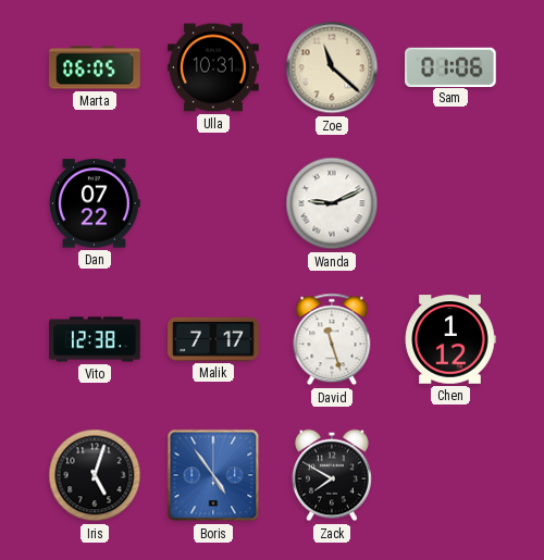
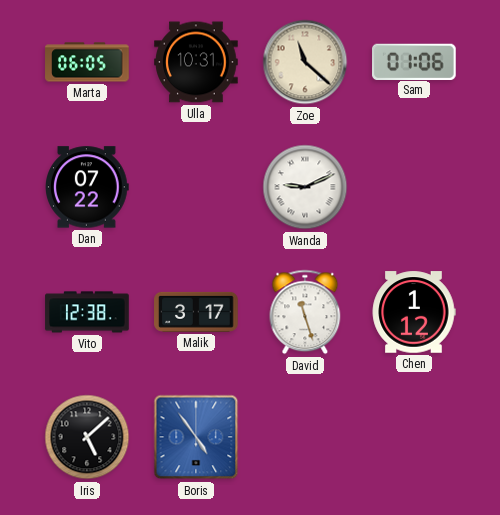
Malik: 7:17 -> 3:17 (196, 312)
Iris: 5:03 -> 5:08 (87, 437)
Zack: 7:50 -> none (333, 475)
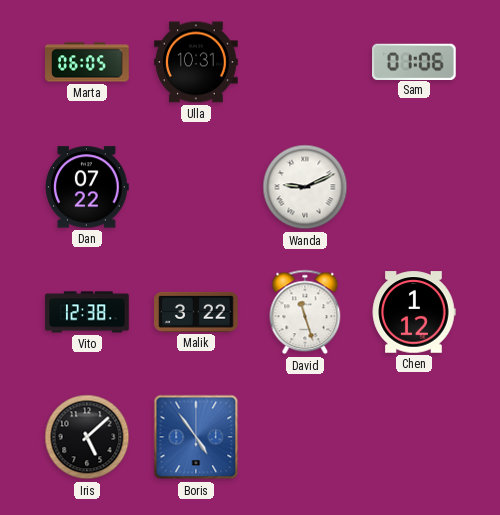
Zoe: 11:22 -> none (305, 62)
Malik: 3:17 -> 3:22 (196, 312)
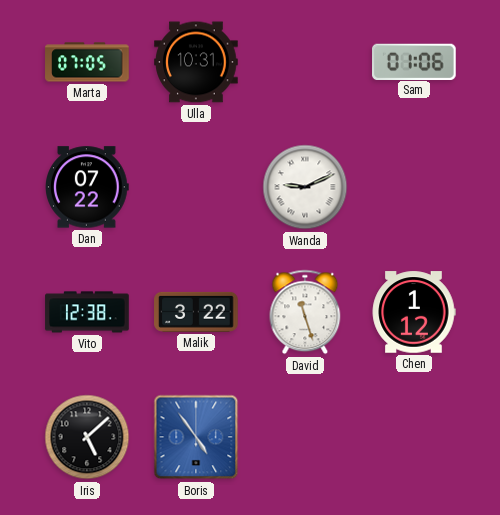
Marta: 06:05 -> 07:05 (87, 62)
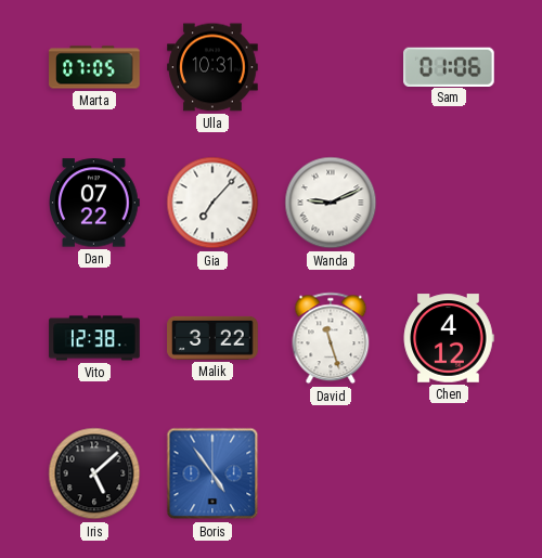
Gia: none -> 7:07 (212, 203)
Chen: 1:12 -> 4:12 (449, 338)
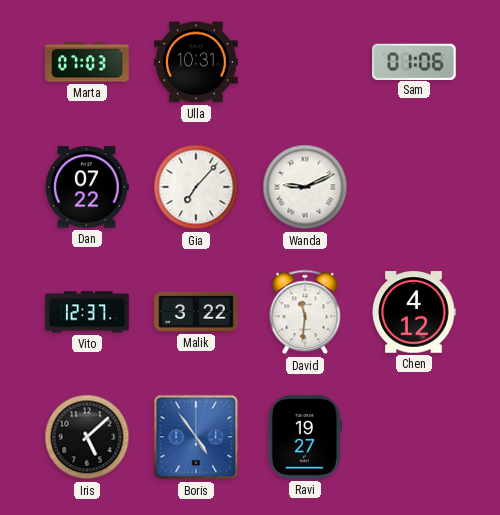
Marta: 07:05 -> 07:03 (87, 62)
Vito: 12:38 -> 12:37 (87, 312)
David: 11:27 -> 11:31 (305, 312)
Ravi: none -> 19:27 (305, 437)
